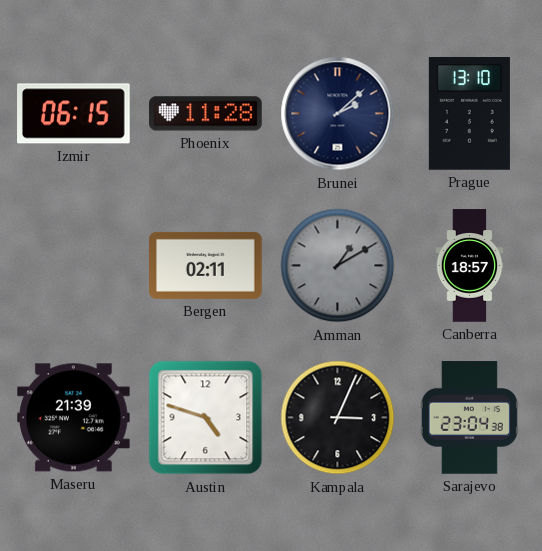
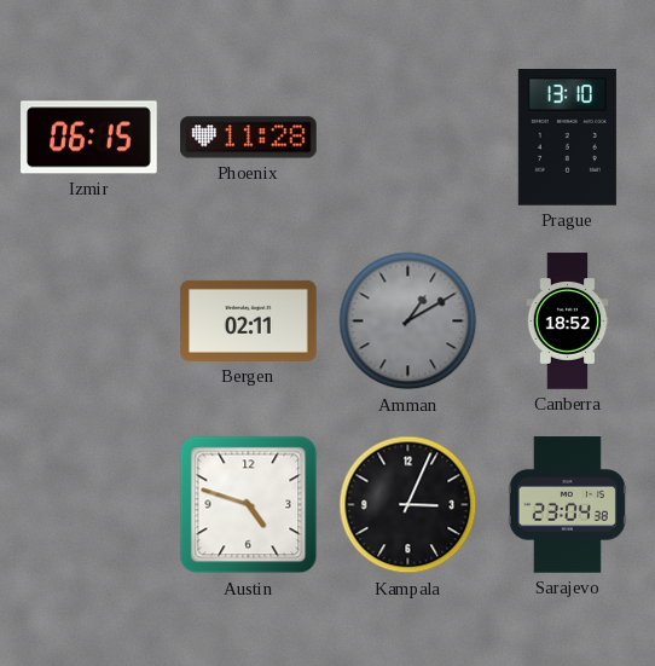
Brunei: 2:08 -> none (338, 114)
Canberra: 18:57 -> 18:52 (568, 322)
Maseru: 21:39 -> none (74, 418)
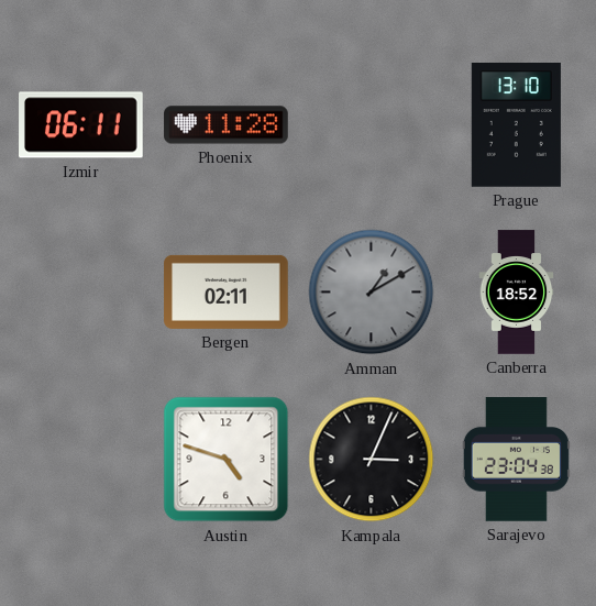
Izmir: 06:15 -> 06:11 (81, 125)
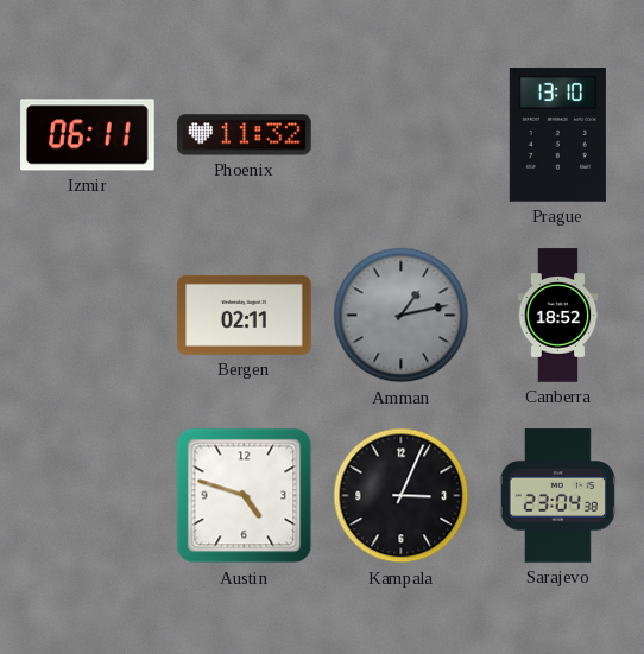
Phoenix: 11:28 -> 11:32 (245, 135)
Amman: 1:10 -> 1:13 (402, 316)
